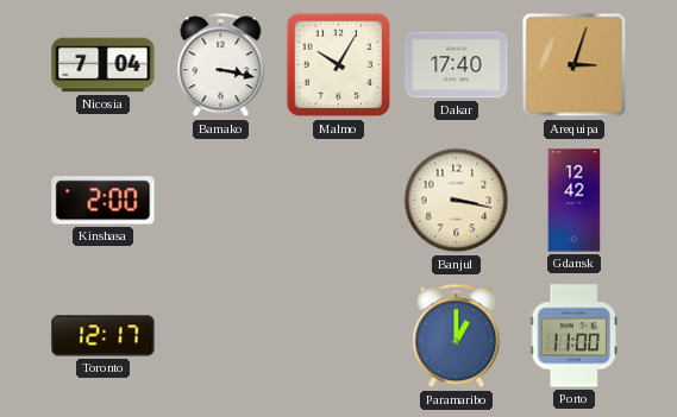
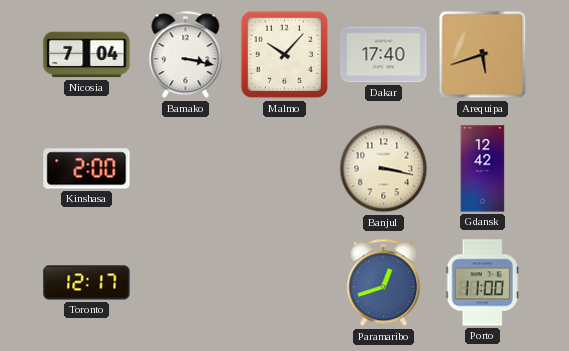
Malmo: 10:05 -> 10:07 (285, 55)
Arequipa: 3:03 -> 5:42 (483, 55)
Paramaribo: 1:00 -> 12:42 (384, 283)
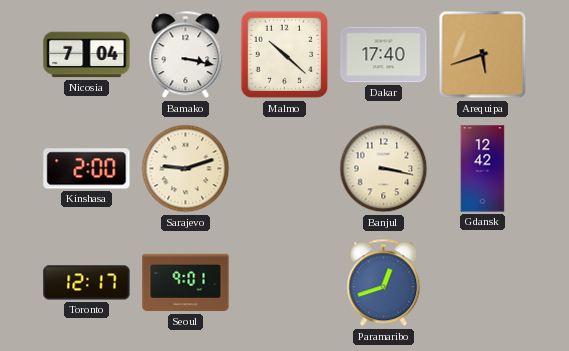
Malmo: 10:07 -> 10:22 (285, 55)
Sarajevo: none -> 9:12 (186, 169)
Seoul: none -> 9:01 (186, 283)
Porto: 11:00 -> none (482, 283)
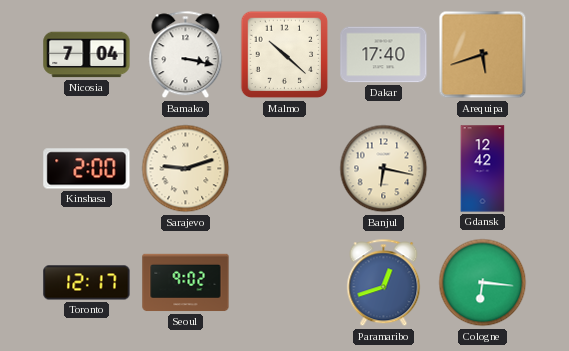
Banjul: 3:17 -> 6:17 (384, 169)
Seoul: 9:01 -> 9:02 (186, 283)
Cologne: none -> 6:16 (483, 283)
